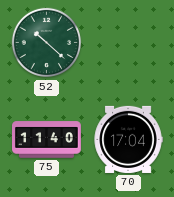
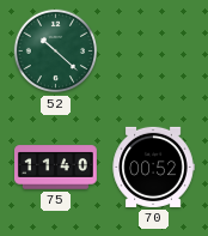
70: 17:04 -> 00:52 (153, 167)
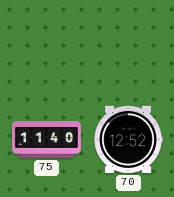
52: 10:22 -> none (56, 52)
70: 00:52 -> 12:52 (128, 139)
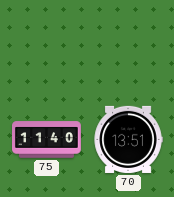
70: 12:52 -> 13:51 (128, 139)
